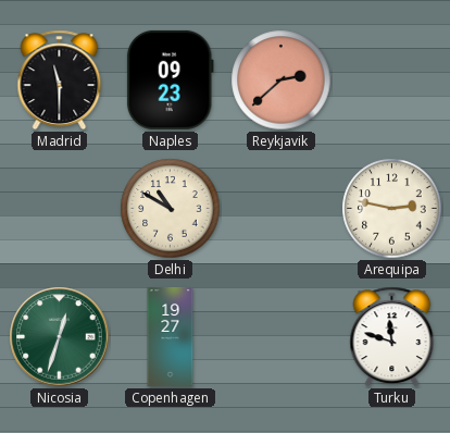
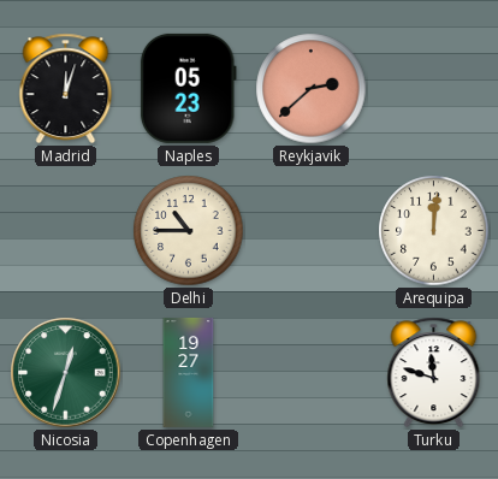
Madrid: 11:30 -> 12:03 (66, 89)
Naples: 09:23 -> 05:23 (188, 88)
Delhi: 10:50 -> 10:45 (189, 231)
Arequipa: 2:47 -> 12:01 (434, 231)
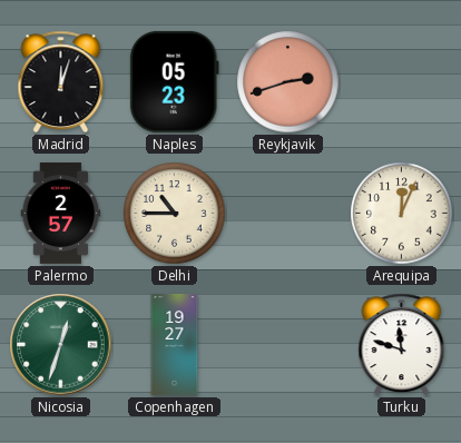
Reykjavik: 2:38 -> 2:42 (288, 82)
Palermo: none -> 2:57 (61, 213)
Arequipa: 12:01 -> 12:04 (402, 214)
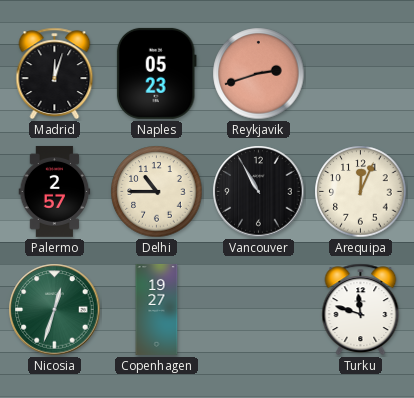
Vancouver: none -> 10:55 (259, 192)
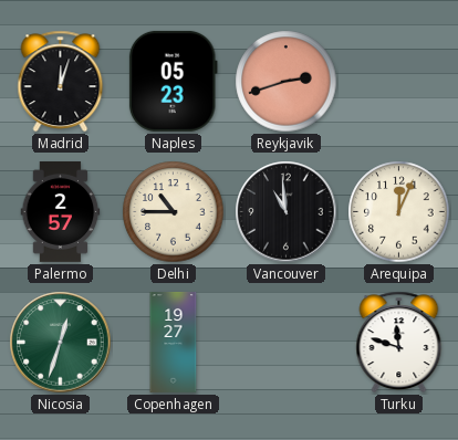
Vancouver: 10:55 -> 10:59 (287, 212)
